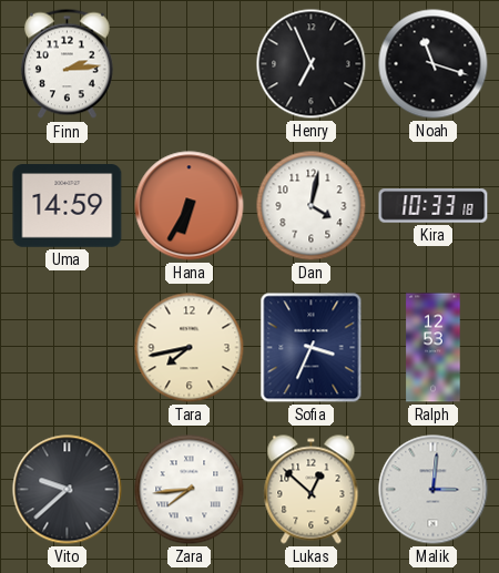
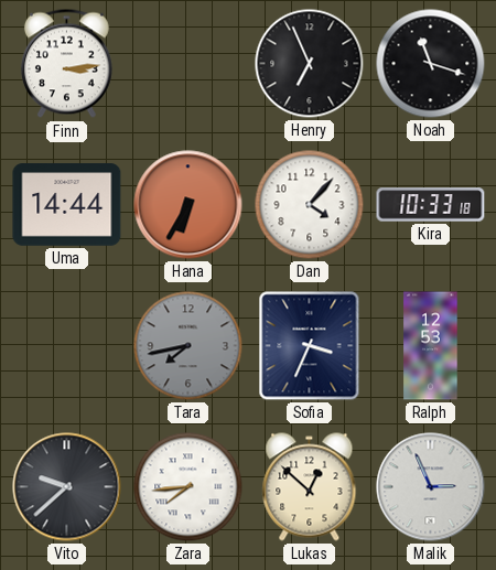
Finn: 2:14 -> 3:14 (67, 64)
Uma: 14:59 -> 14:44 (67, 205)
Dan: 4:02 -> 4:07 (310, 205)
Tara dial: cream -> grey (188, 346)
Malik: 3:01 -> 2:56 (431, 487)
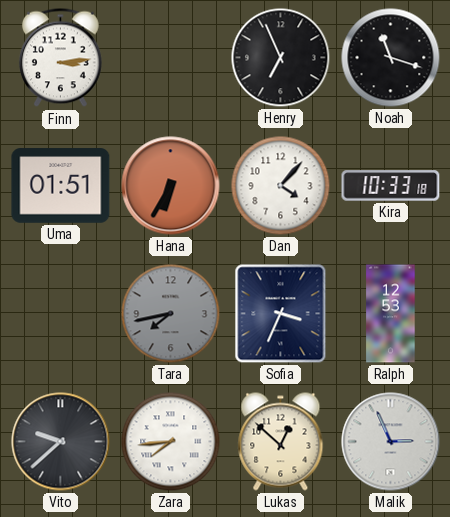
Uma: 14:44 -> 01:51 (61, 186)
